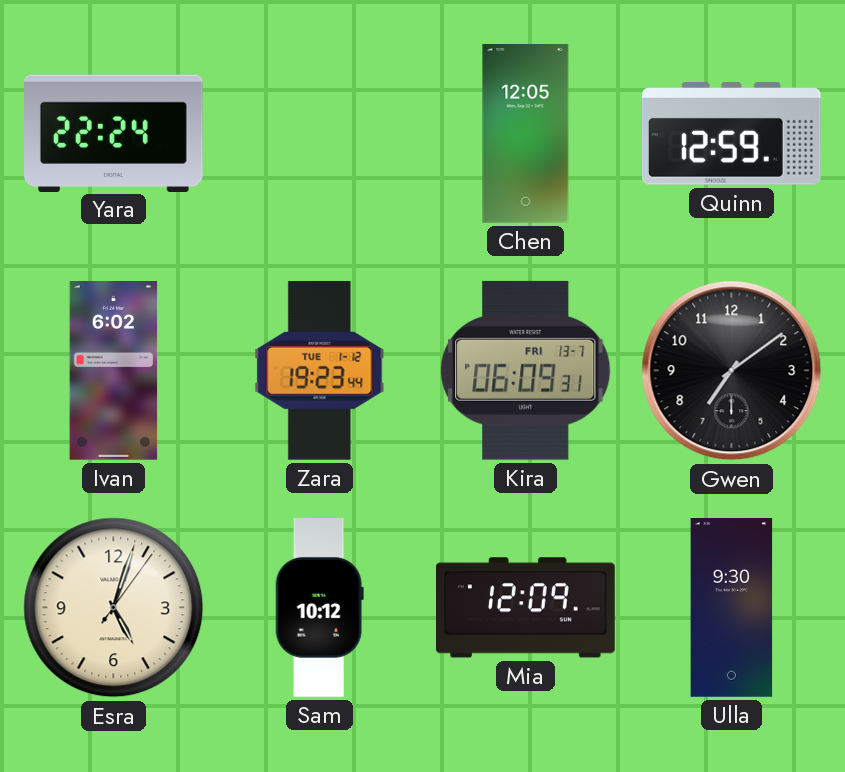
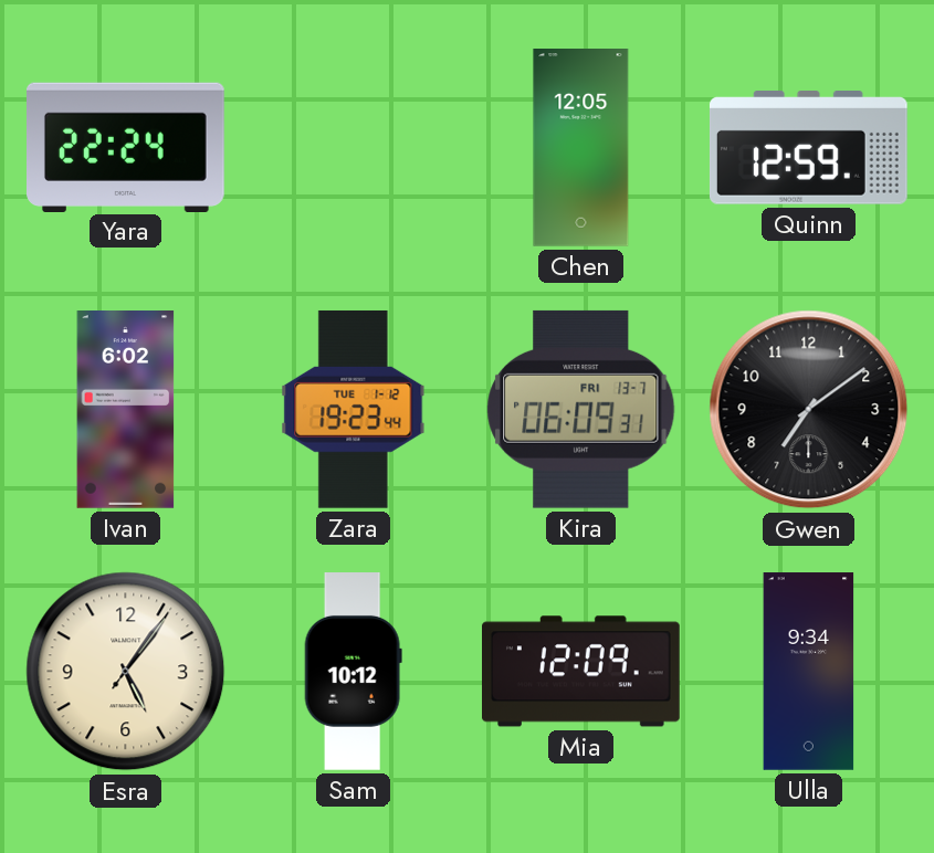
Esra: 5:03 -> 5:06 (126, 672)
Ulla: 9:30 -> 9:34 (809, 672)
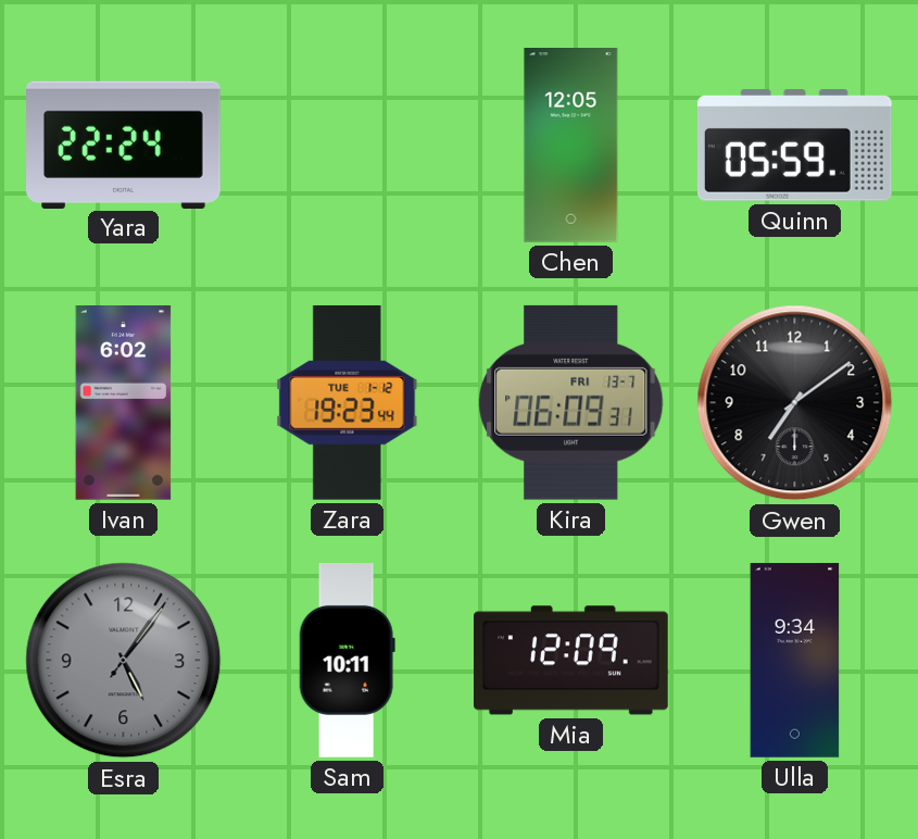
Quinn: 12:59 -> 05:59 (794, 146)
Esra dial: cream -> grey (124, 661)
Sam: 10:12 -> 10:11 (347, 661)
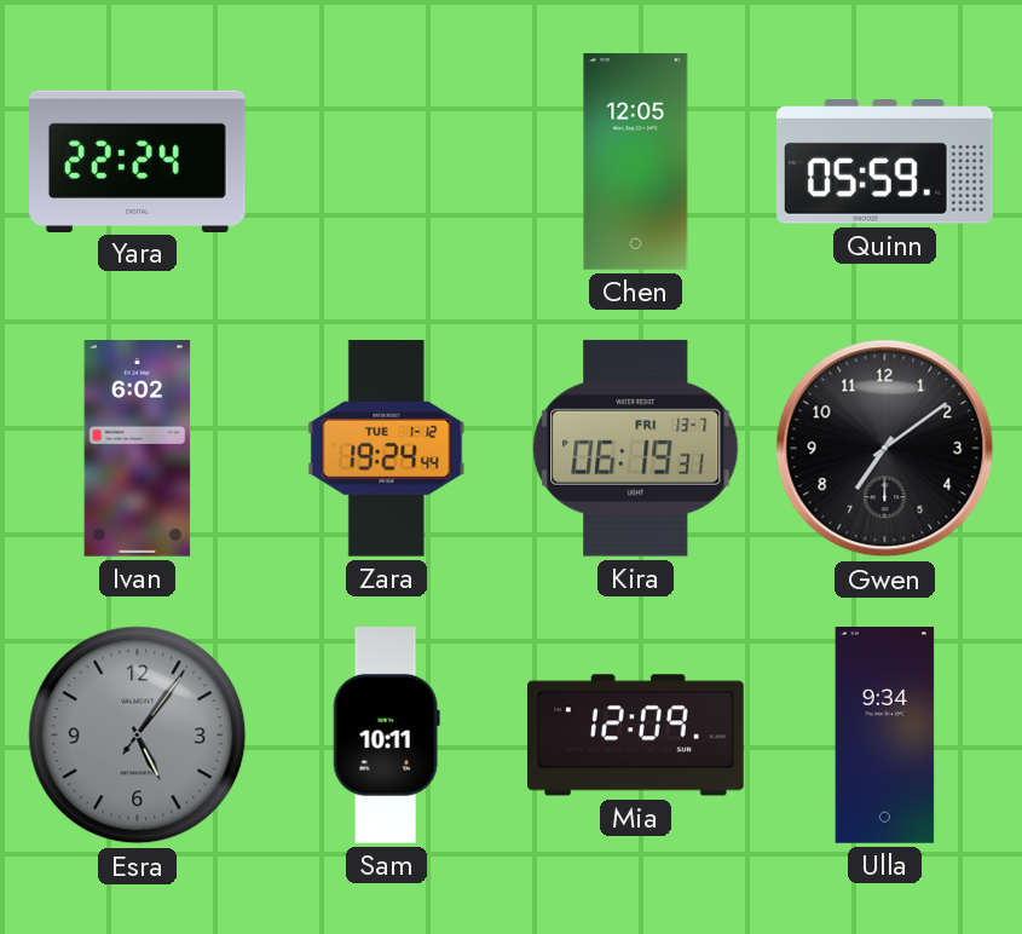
Zara: 19:23 -> 19:24 (387, 448)
Kira: 06:09 -> 06:19 (636, 448)
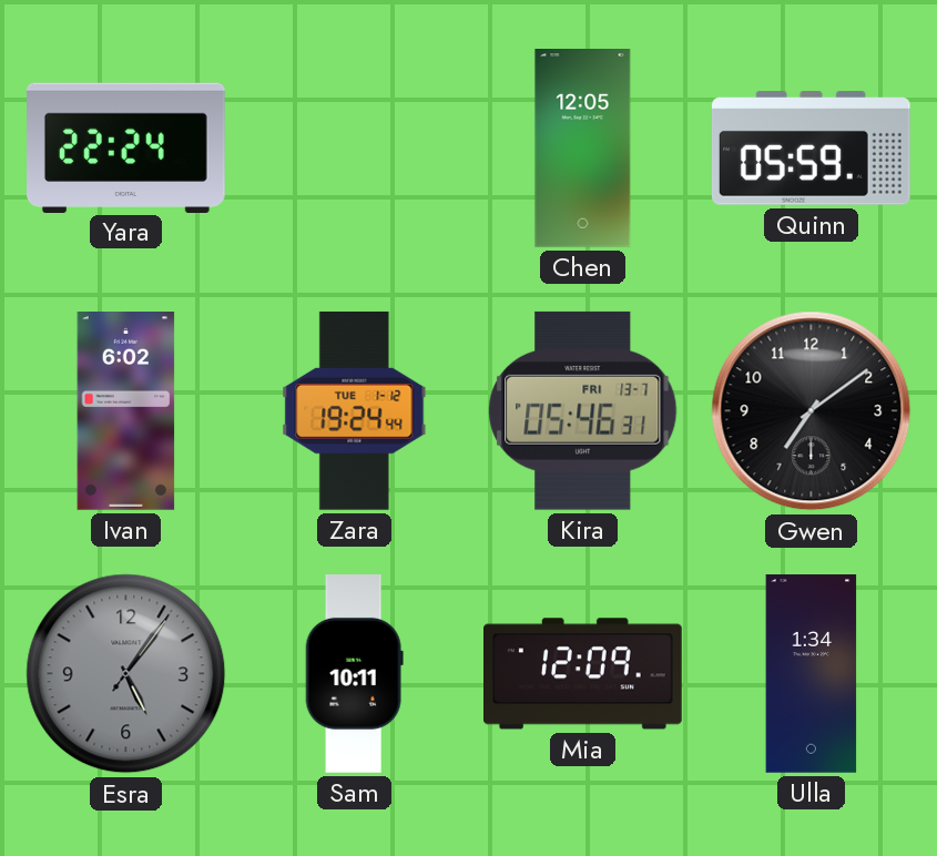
Kira: 06:19 -> 05:46 (583, 410)
Ulla: 9:34 -> 1:34 (812, 674)
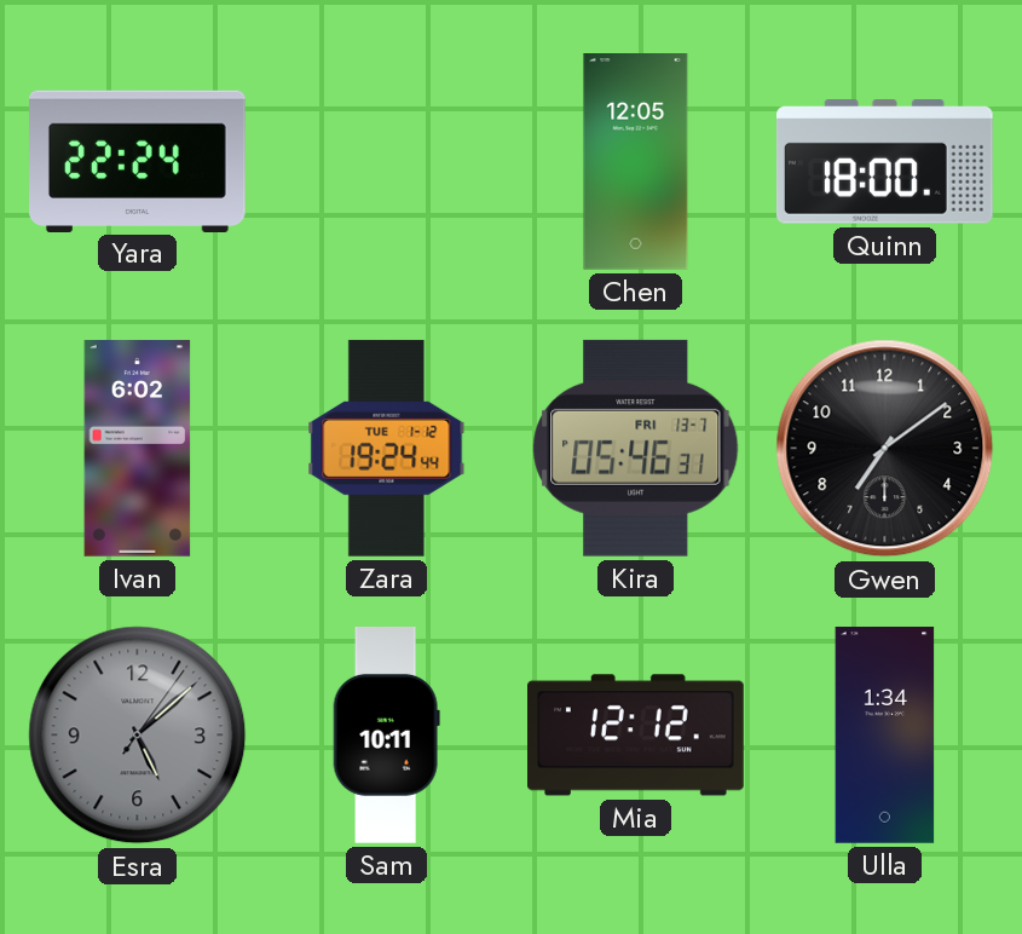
Quinn: 05:59 -> 18:00 (884, 162)
Esra: 5:06 -> 5:08 (138, 736)
Mia: 12:09 -> 12:12 (636, 736)
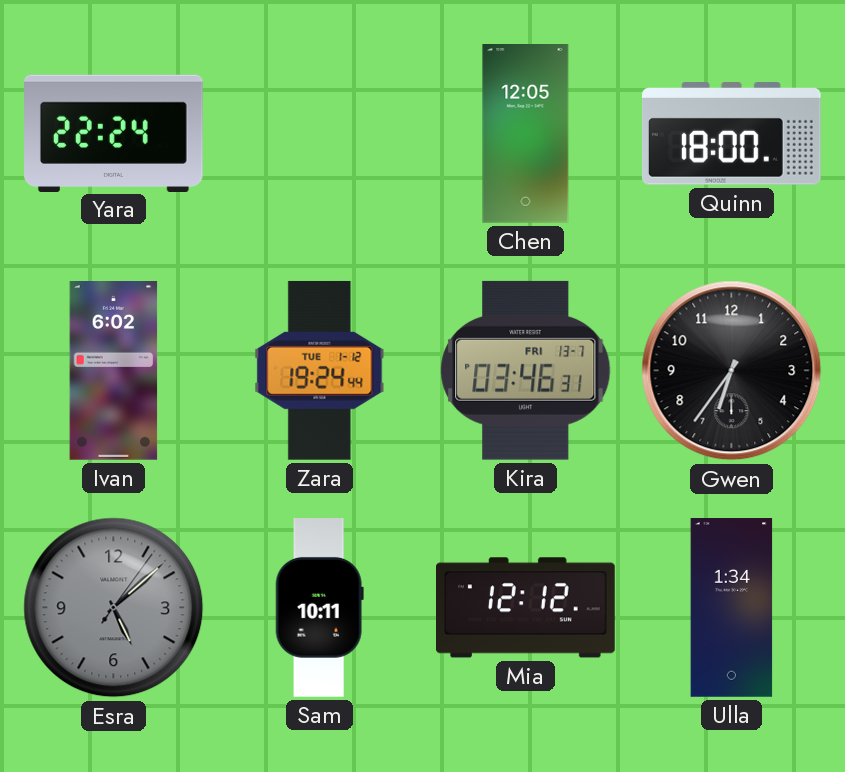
Kira: 05:46 -> 03:46 (526, 370)
Gwen: 7:09 -> 6:36 (732, 371)
